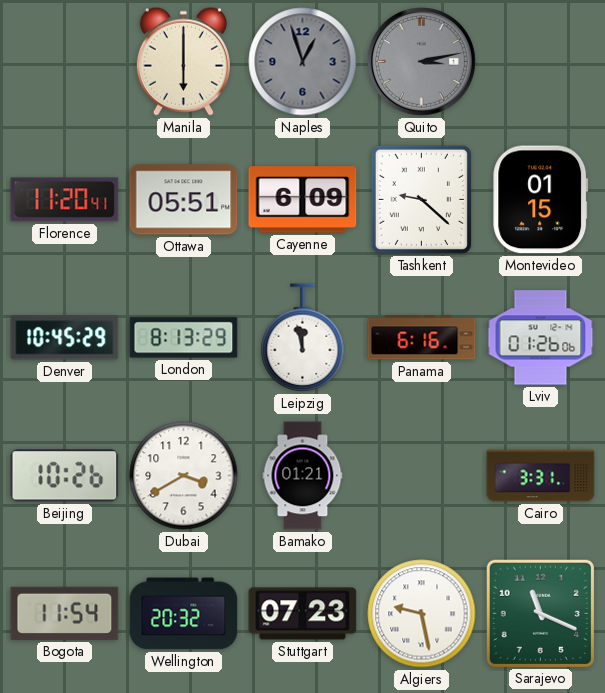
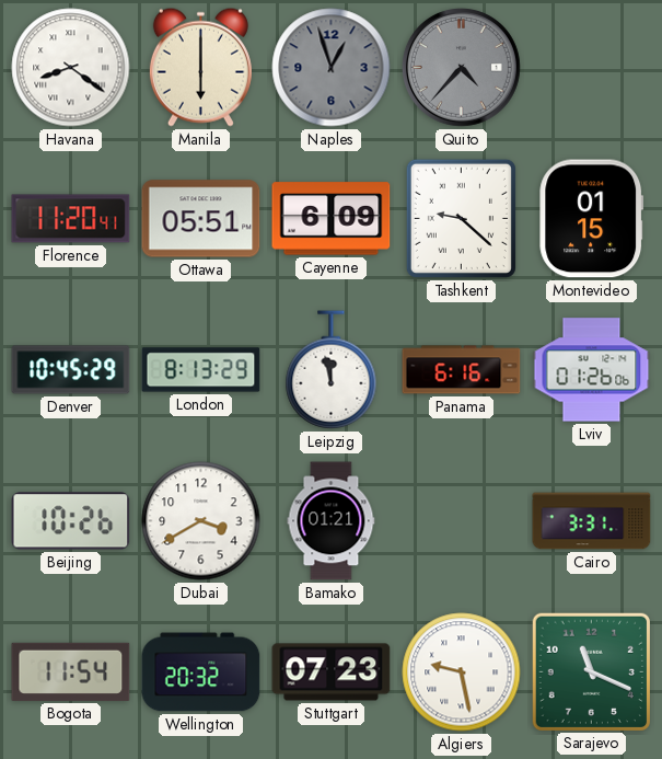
Havana: none -> 8:21 (71, 68)
Quito: 3:13 -> 4:37 (461, 67)
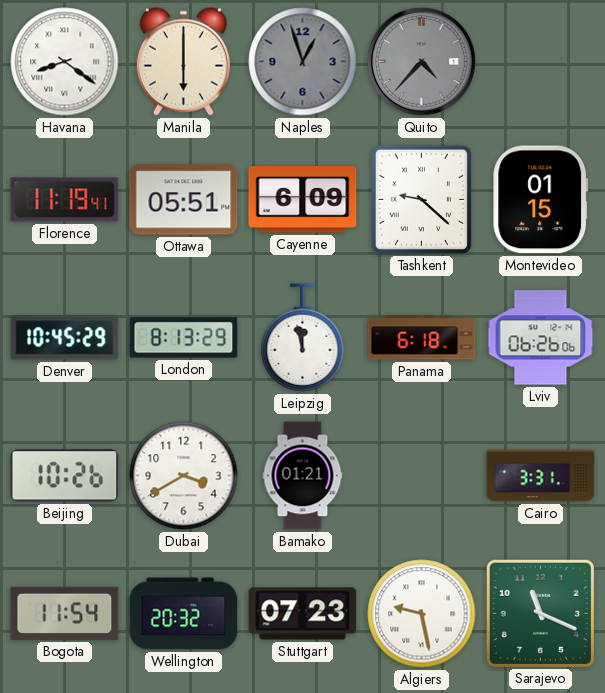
Florence: 11:20 -> 11:19 (65, 200)
Panama: 6:16 -> 6:18 (422, 338)
Lviv: 01:26 -> 06:26 (541, 338)
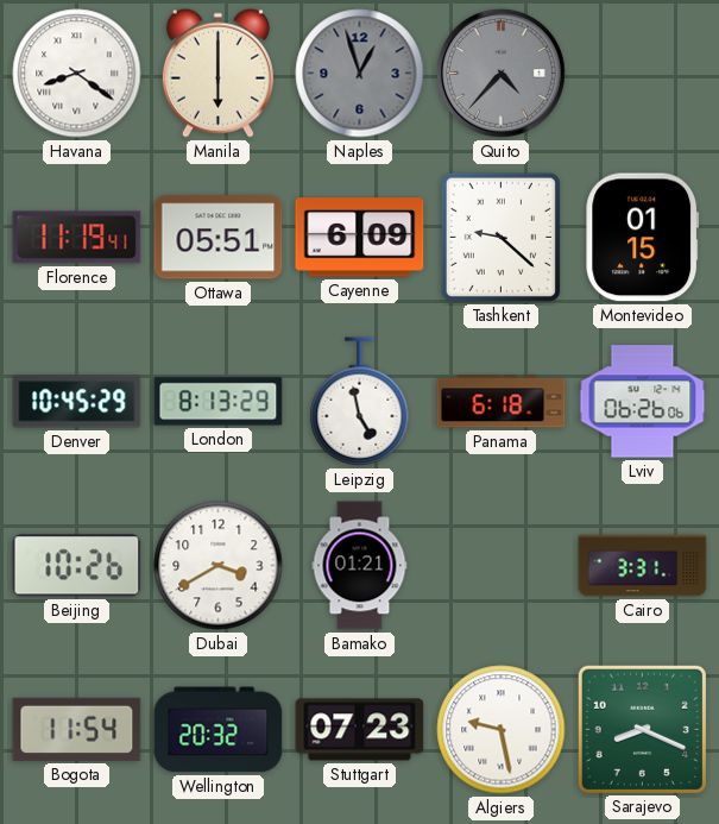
Leipzig: 11:58 -> 4:58 (360, 402)
Sarajevo: 11:19 -> 8:19 (642, 729)
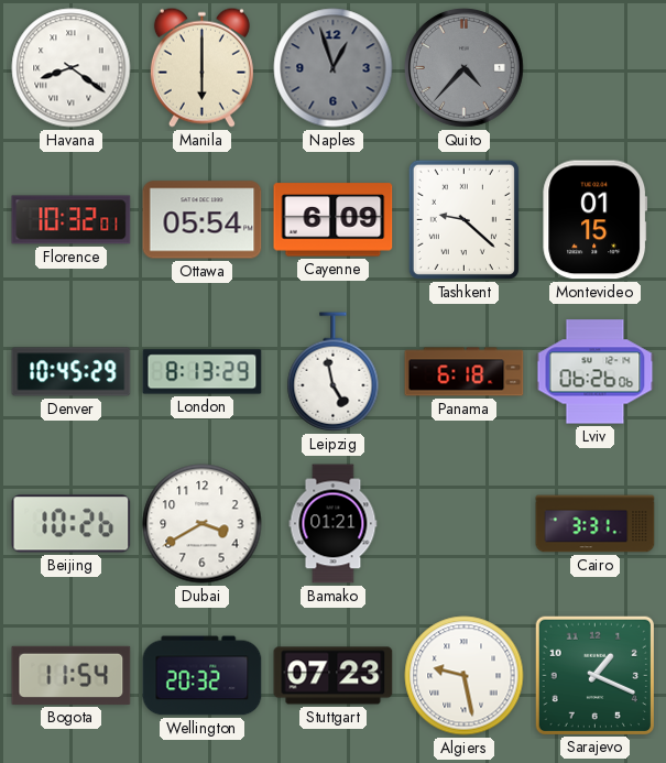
Florence: 11:19 -> 10:32 (72, 220)
Ottawa: 05:51 -> 05:54 (203, 220)
Sarajevo: 8:19 -> 1:19 (594, 675)
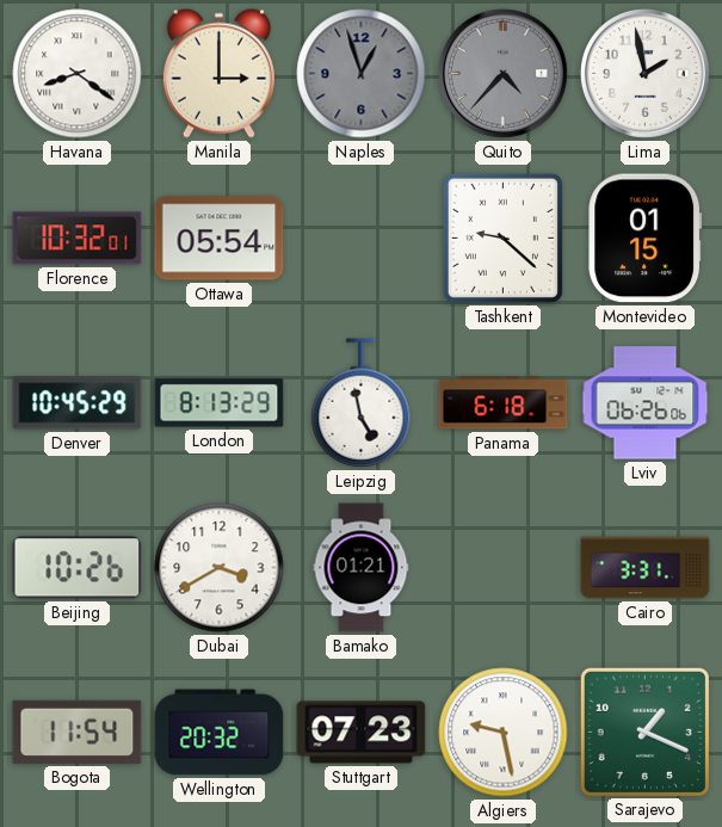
Manila: 6:00 -> 3:00 (218, 73)
Lima: none -> 1:58 (644, 73)
Cayenne: 6:09 -> none (334, 220)
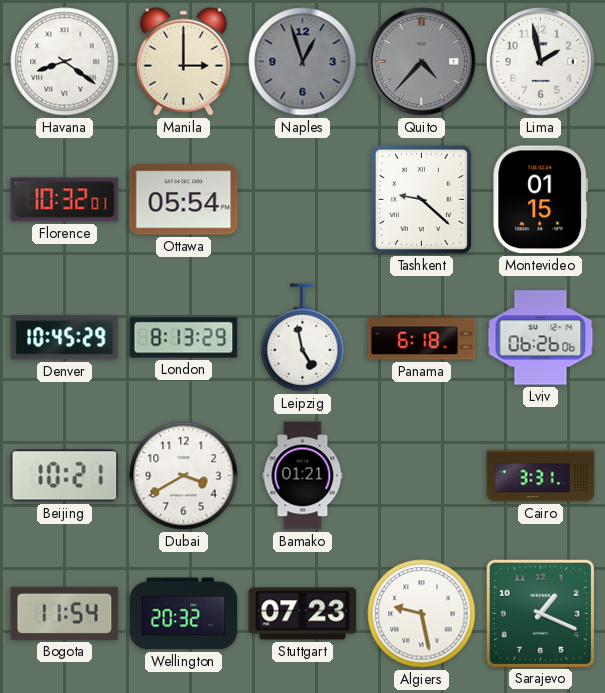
Beijing: 10:26 -> 10:21 (65, 476)
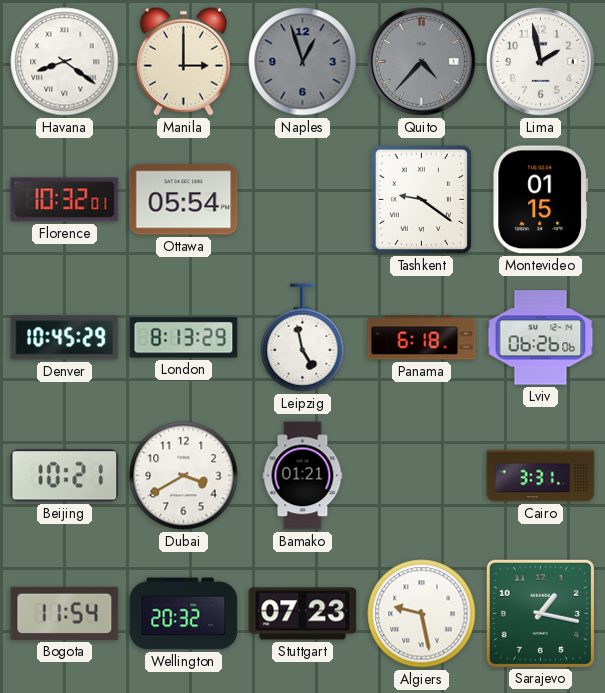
Tashkent: 9:22 -> 9:21 (421, 199)
Sarajevo: 1:19 -> 1:17 (540, 613)
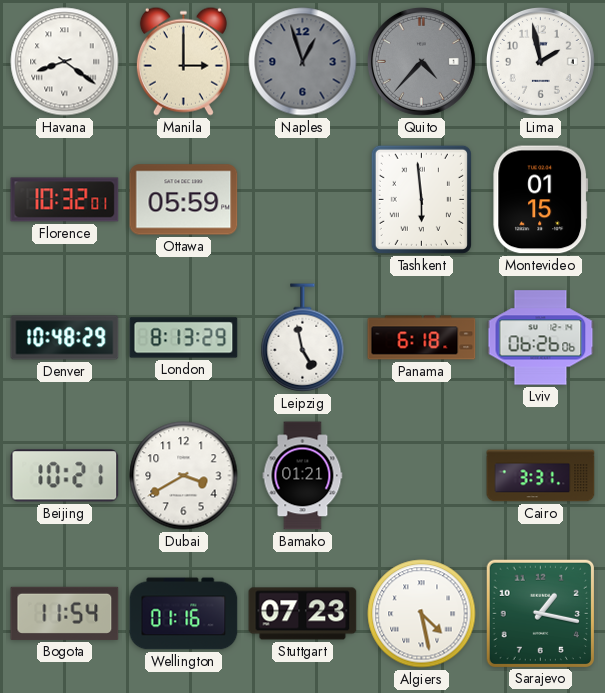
Ottawa: 05:54 -> 05:59 (184, 200)
Tashkent: 9:21 -> 5:59 (421, 199)
Denver: 10:45 -> 10:48 (65, 338)
Wellington: 20:32 -> 01:16 (184, 614)
Algiers: 9:28 -> 4:28 (422, 614)
